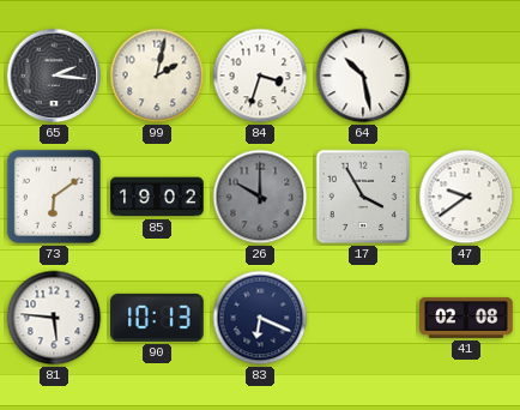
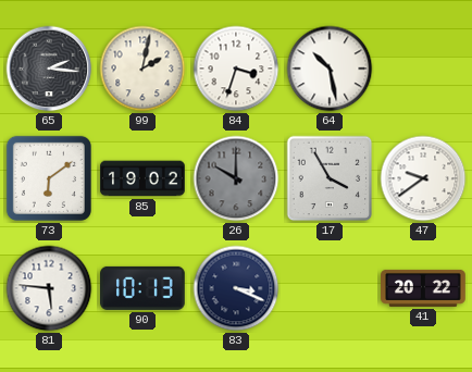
83: 6:19 -> 3:19 (236, 288)
41: 02:08 -> 20:22 (423, 288)
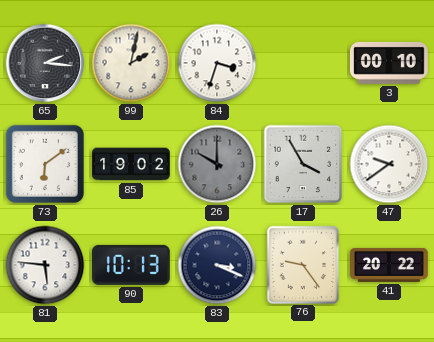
64: 10:28 -> none (330, 69)
3: none -> 00:10 (390, 63)
76: none -> 9:24 (303, 264)
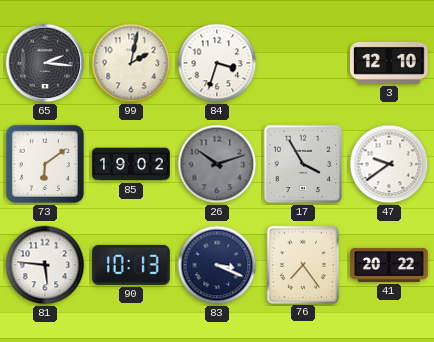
3: 00:10 -> 12:10 (390, 63)
26: 10:00 -> 10:12 (217, 164)
76: 9:24 -> 7:24 (303, 264)
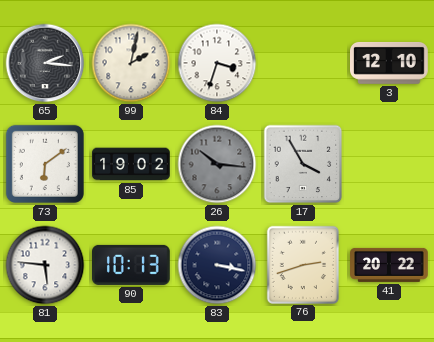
26: 10:12 -> 10:16 (217, 164)
47: 9:39 -> none (389, 164)
83: 3:19 -> 3:17 (217, 265)
76: 7:24 -> 2:42 (303, 264)
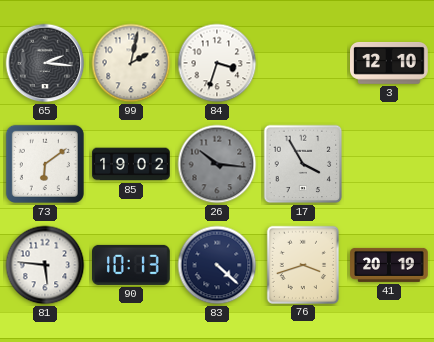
83: 3:17 -> 4:22 (217, 265)
76: 2:42 -> 3:42 (303, 264)
41: 20:22 -> 20:19 (389, 265)
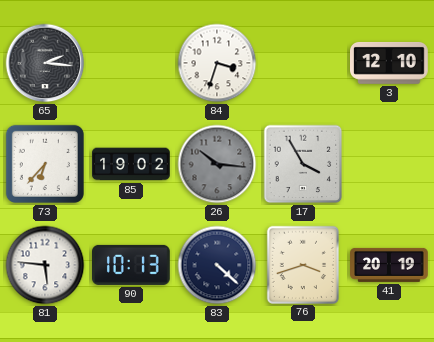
99: 2:02 -> none (131, 63)
73: 6:09 -> 6:37 (45, 164)
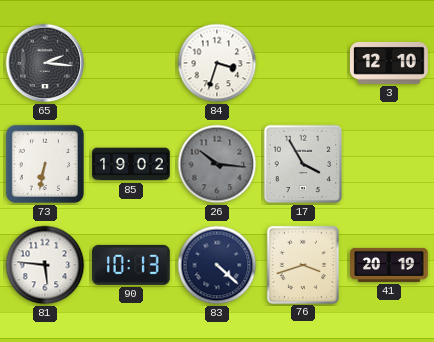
73: 6:37 -> 6:32 (45, 164)
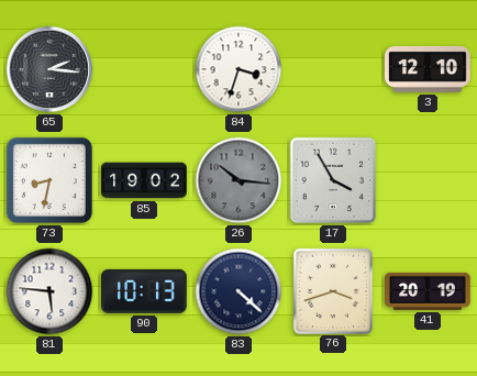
73: 6:32 -> 8:32 (49, 180)
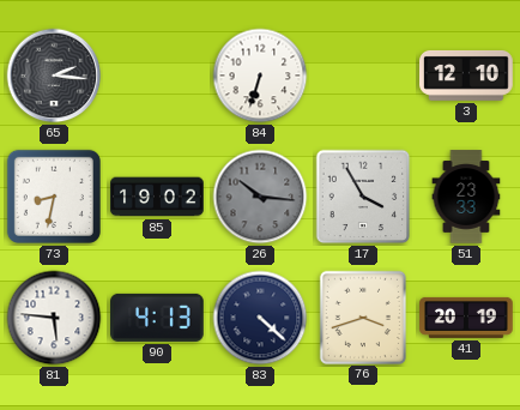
84: 3:33 -> 6:33 (260, 76)
51: none -> 23:33 (466, 197)
90: 10:13 -> 4:13 (158, 318)
